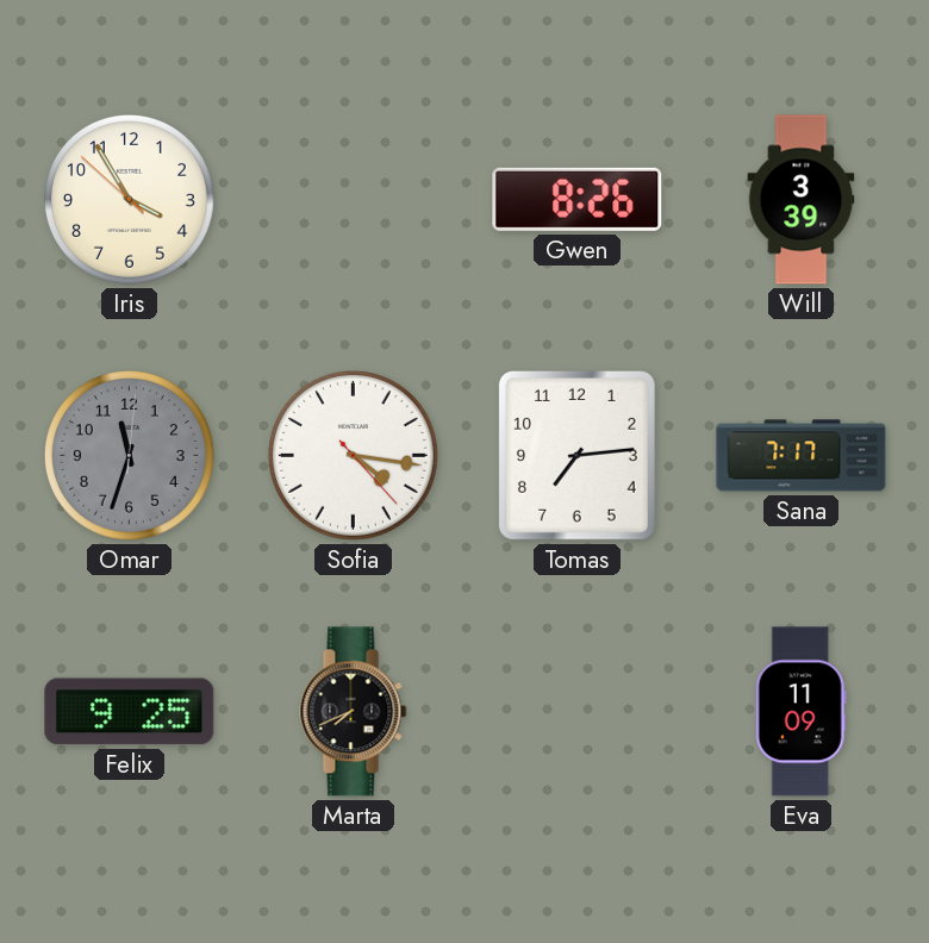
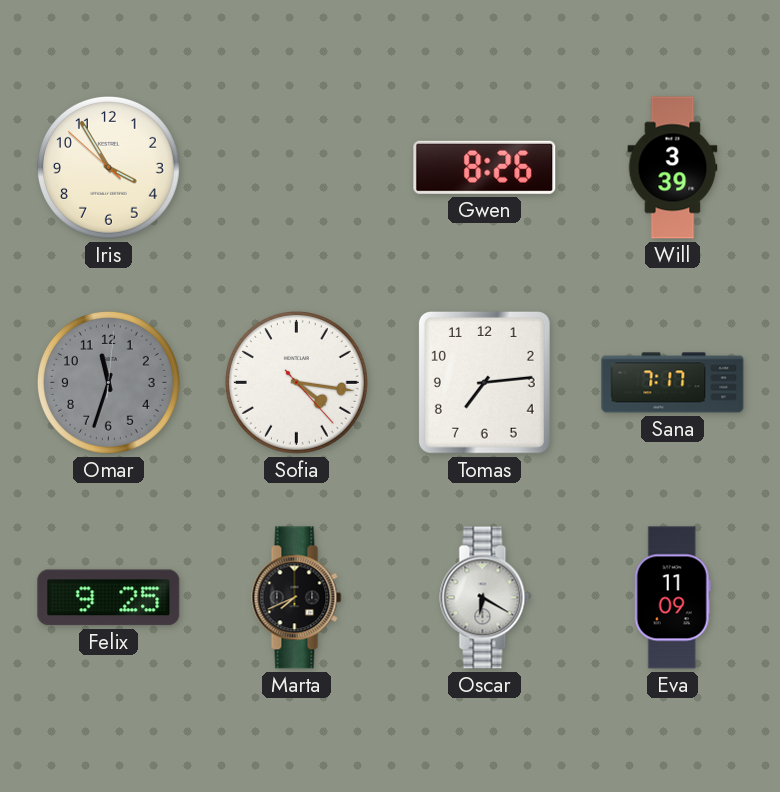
Oscar: none -> 6:20 (485, 598)
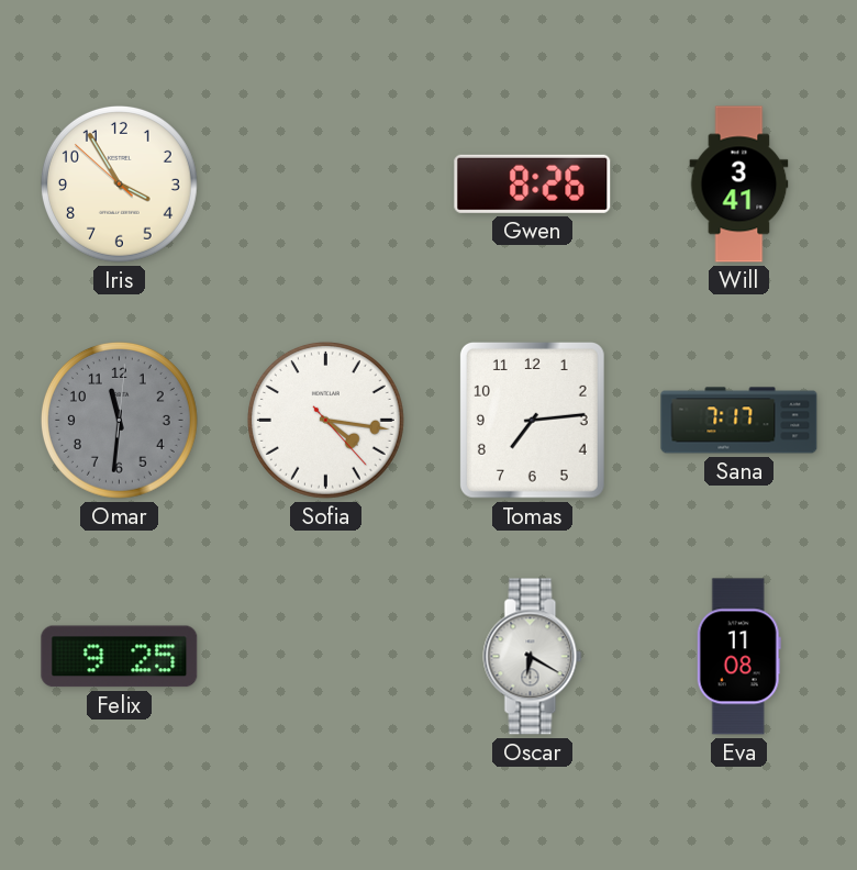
Will: 3:39 -> 3:41 (739, 185)
Omar: 11:33 -> 11:31 (119, 420)
Marta: 7:41 -> none (297, 598)
Eva: 11:09 -> 11:08 (738, 657)
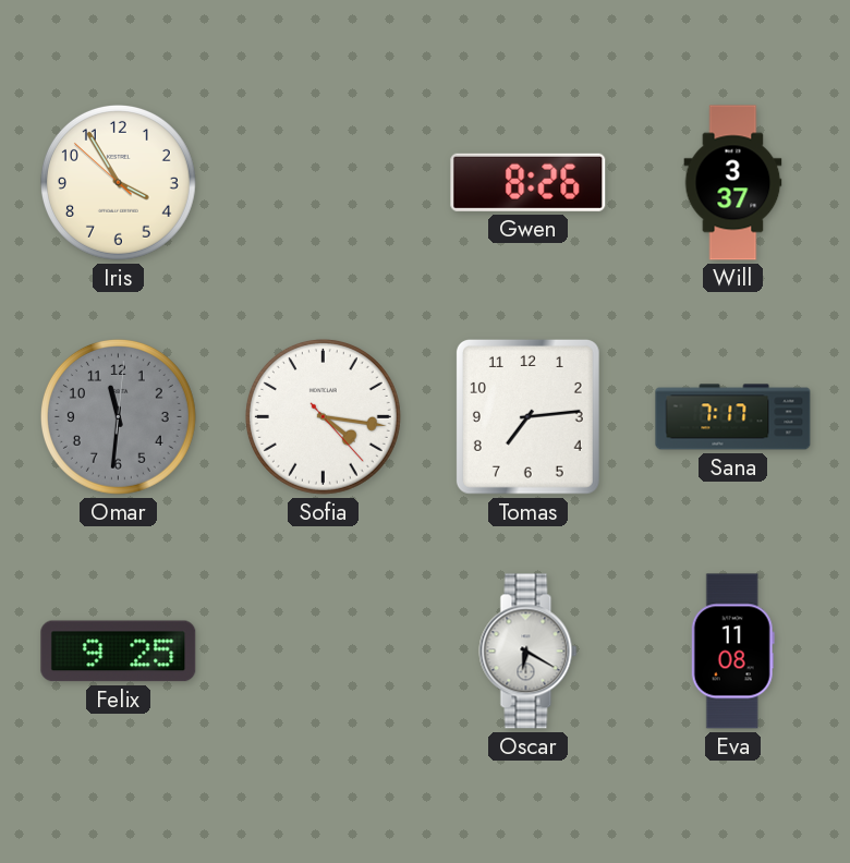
Will: 3:41 -> 3:37 (733, 183)
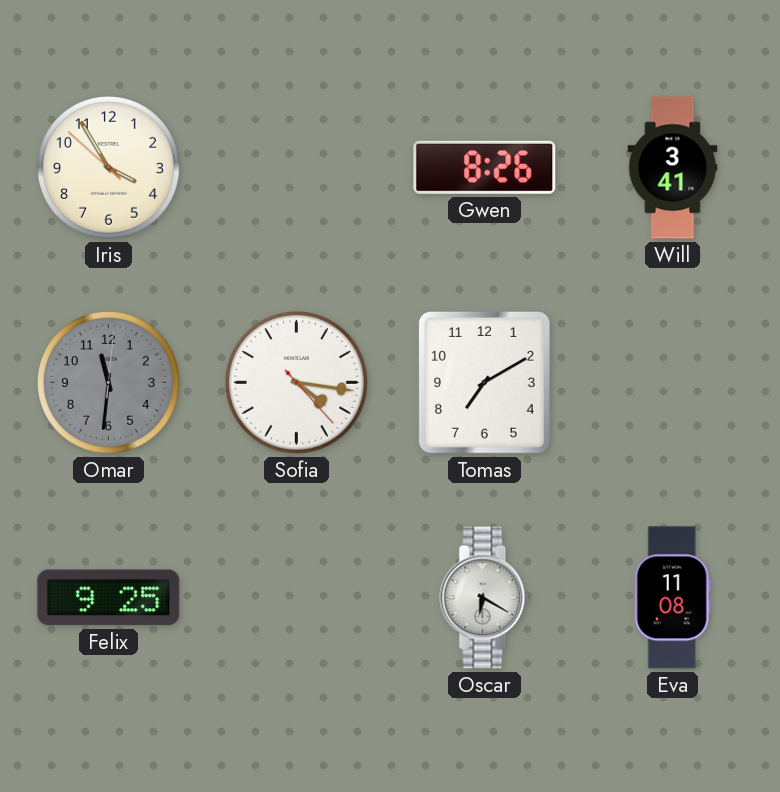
Will: 3:37 -> 3:41 (673, 168)
Tomas: 7:14 -> 7:10 (484, 382)
Sana: 7:17 -> none (733, 417)
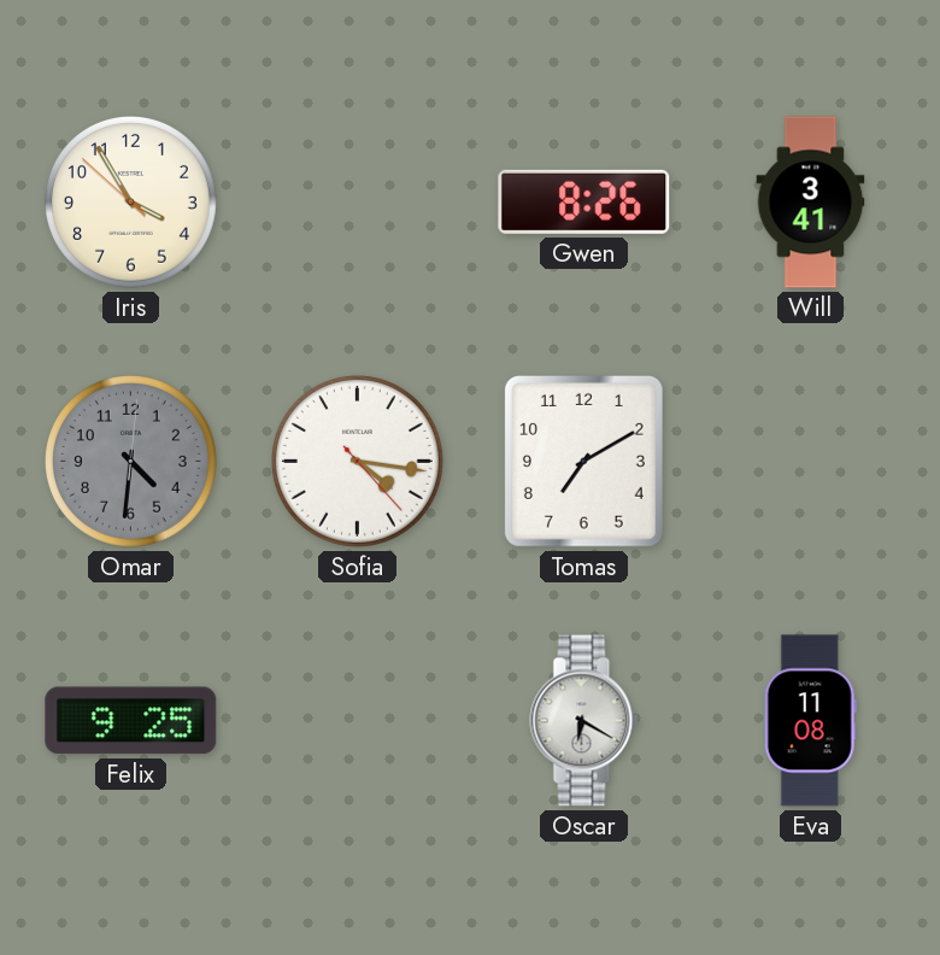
Omar: 11:31 -> 4:31 (130, 461)
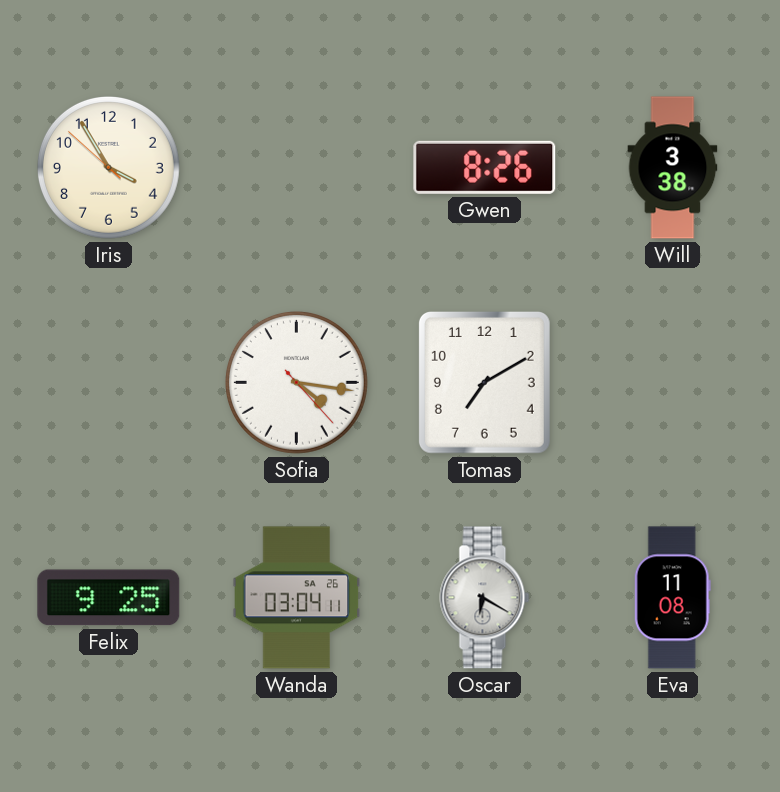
Will: 3:41 -> 3:38 (673, 168)
Omar: 4:31 -> none (130, 461)
Wanda: none -> 03:04 (297, 598)
